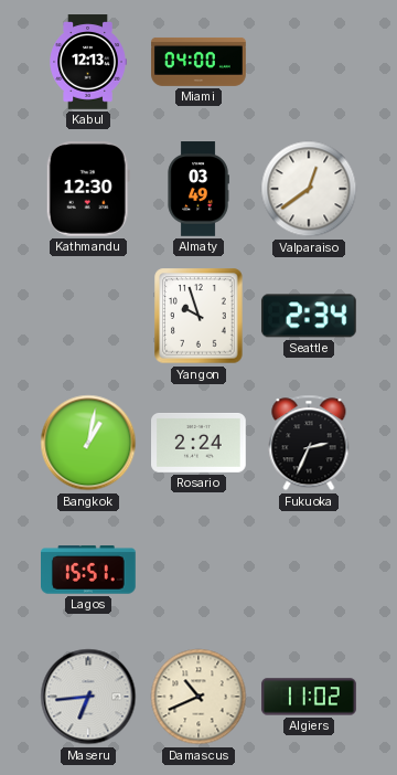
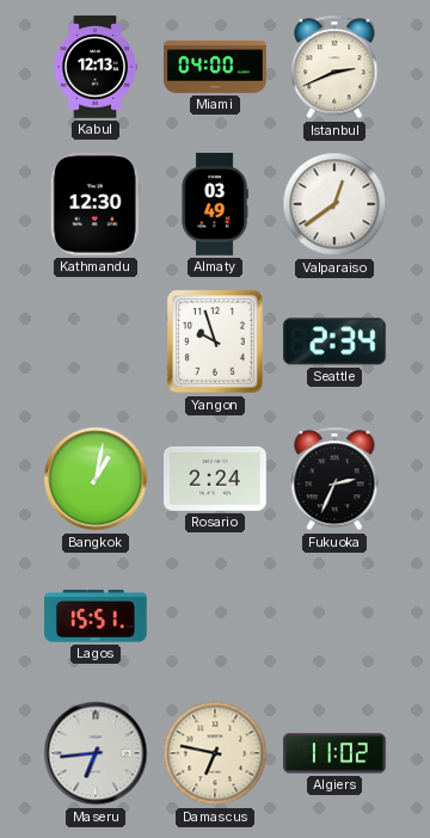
Istanbul: none -> 2:41 (334, 67)
Damascus: 10:41 -> 6:47 (215, 753)
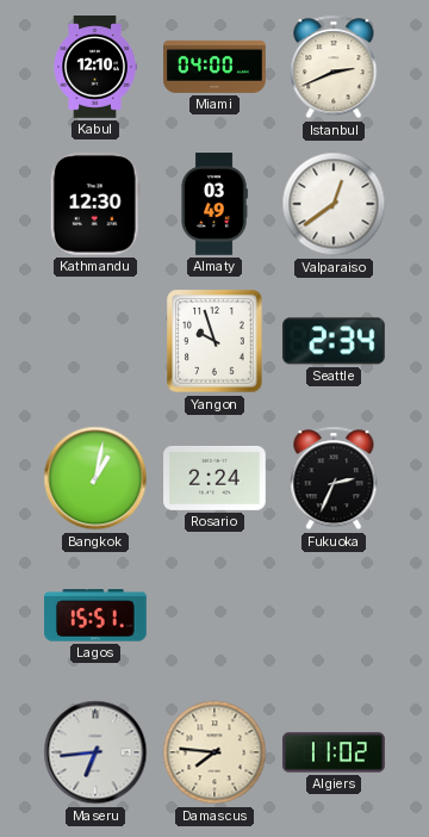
Kabul: 12:13 -> 12:10 (95, 67)
Damascus: 6:47 -> 7:46 (214, 752)
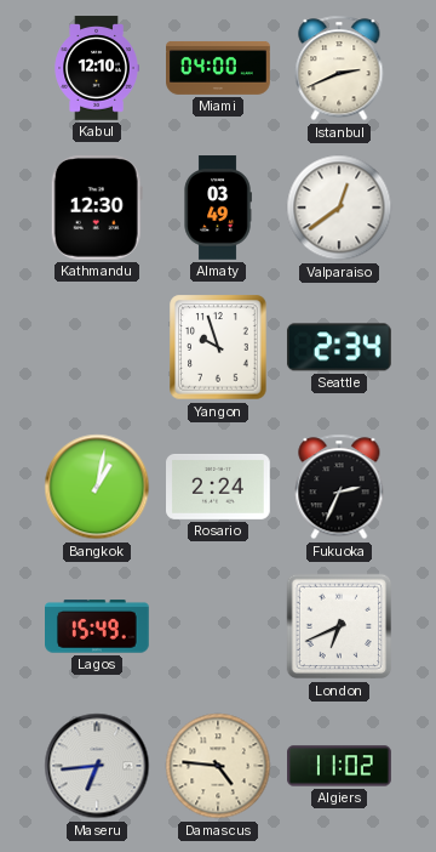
Lagos: 15:51 -> 15:49 (98, 626)
London: none -> 6:41 (339, 626)
Damascus: 7:46 -> 4:46 (218, 766)
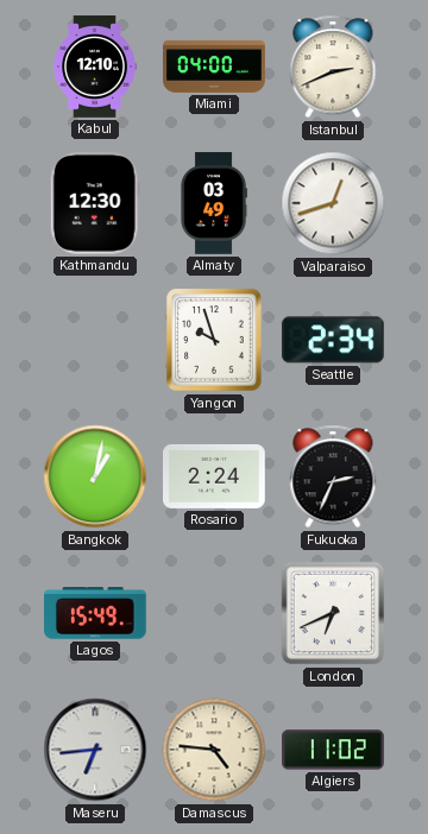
Valparaiso: 12:39 -> 12:42 (333, 203)
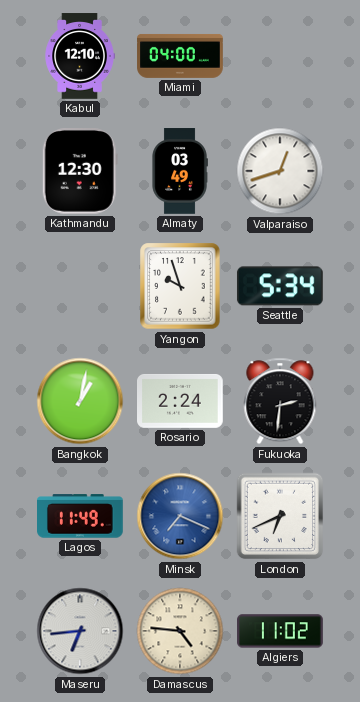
Istanbul: 2:41 -> none (333, 67)
Seattle: 2:34 -> 5:34 (280, 286)
Fukuoka: 2:34 -> 2:31 (280, 401)
Lagos: 15:49 -> 11:49 (81, 516)
Minsk: none -> 7:19 (180, 516)
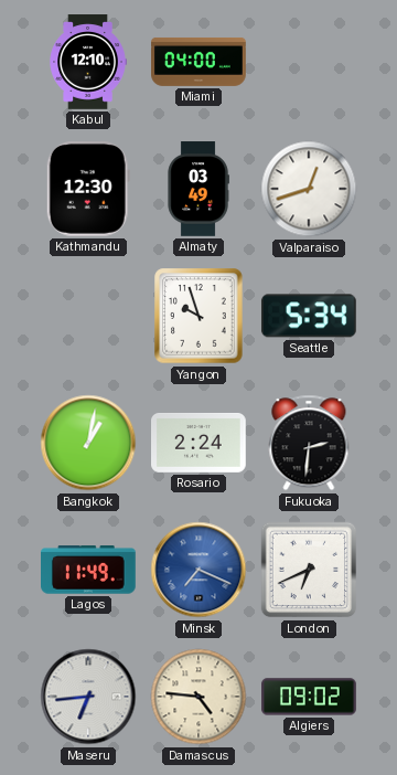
Algiers: 11:02 -> 09:02 (309, 697)
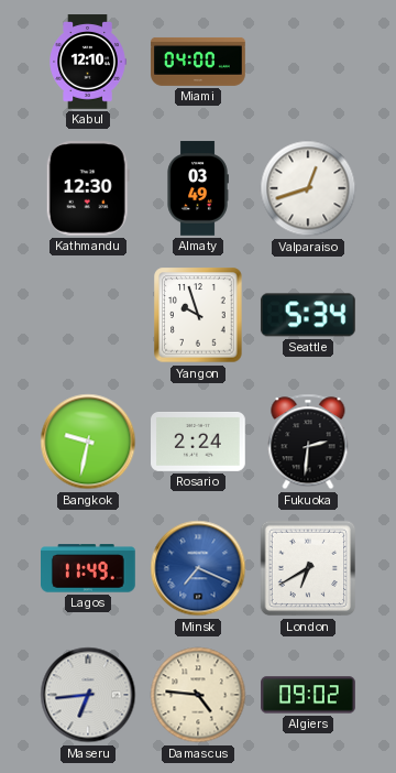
Bangkok: 1:02 -> 9:32 (88, 442)
London: 6:41 -> 6:40 (308, 568)
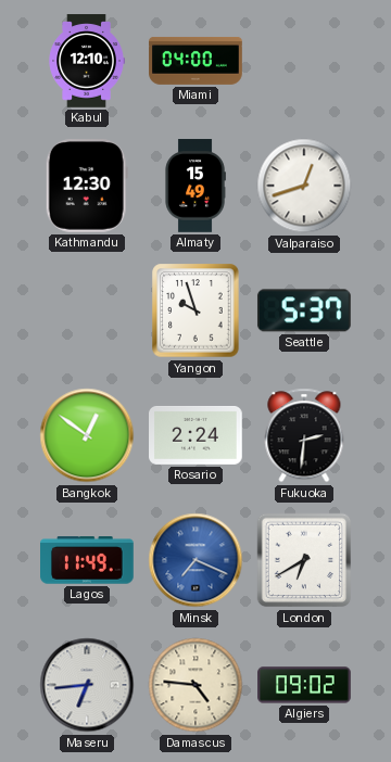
Almaty: 03:49 -> 15:49 (195, 186)
Seattle: 5:34 -> 5:37 (304, 310)
Bangkok: 9:32 -> 12:51 (87, 435)
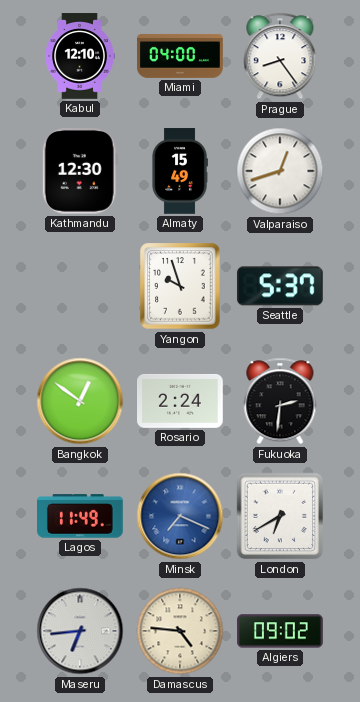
Prague: none -> 8:24 (280, 56)
